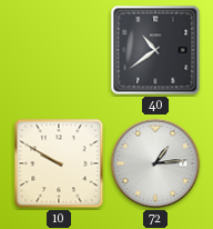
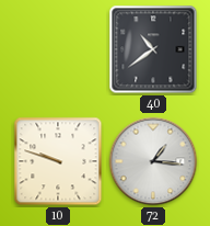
10: 9:50 -> 9:48 (58, 161)
72: 1:14 -> 1:16 (153, 161)
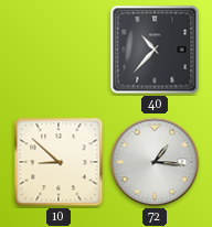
40: 10:39 -> 10:37 (155, 50)
10: 9:48 -> 8:52 (59, 162)
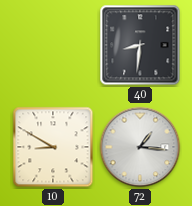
40: 10:37 -> 8:31 (140, 45)
10: 8:52 -> 8:50 (53, 147)
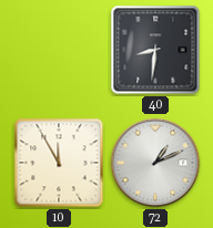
10: 8:50 -> 11:55 (59, 163)
72: 1:16 -> 1:11 (155, 163)
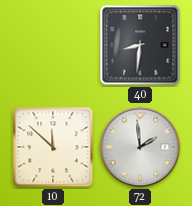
10: 11:55 -> 11:52 (53, 147)
72: 1:11 -> 1:59 (140, 147)
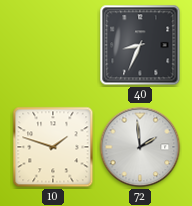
40: 8:31 -> 8:34 (140, 45)
10: 11:52 -> 1:48 (53, 147)
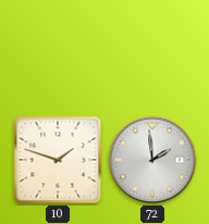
40: 8:34 -> none (140, 45)
